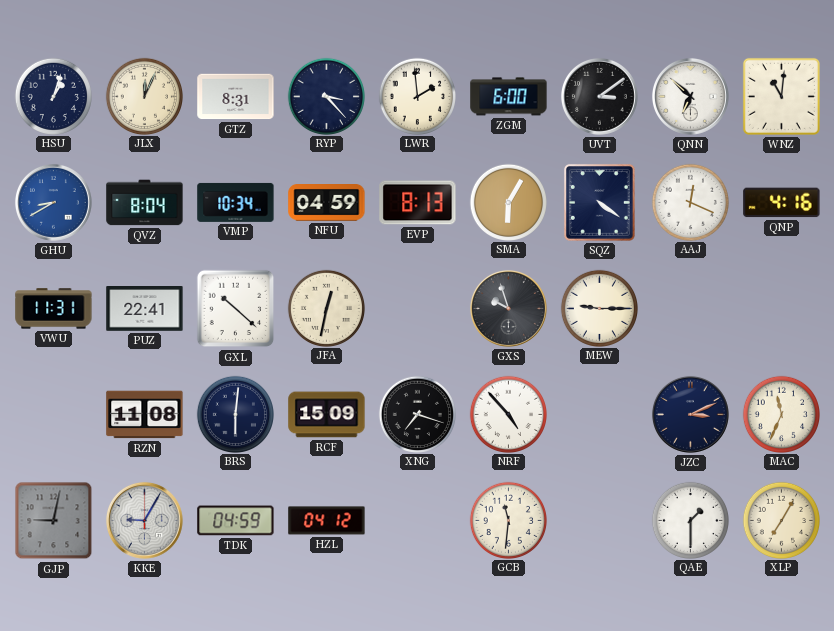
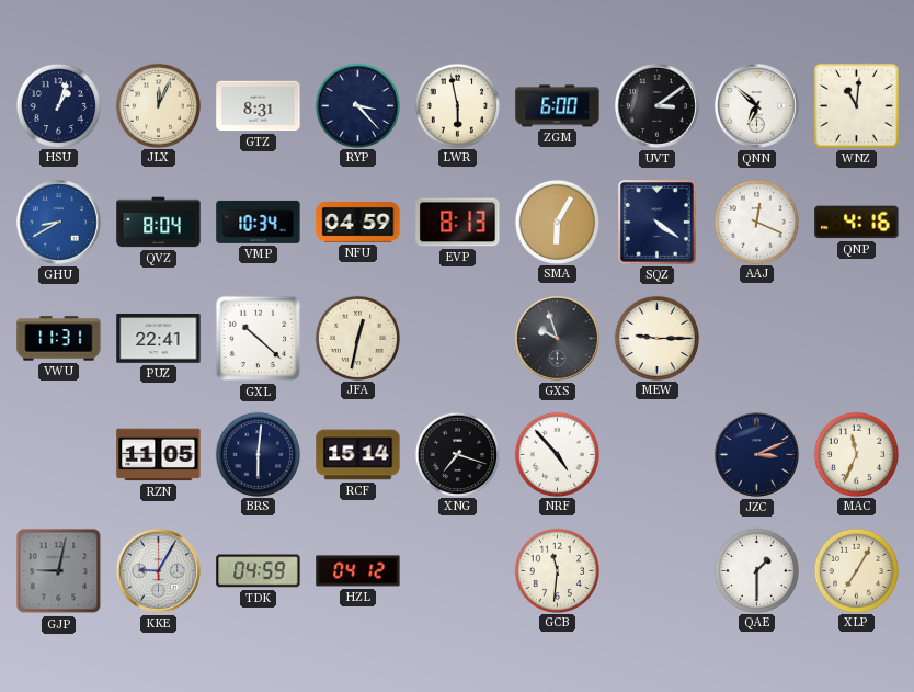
LWR: 1:59 -> 5:58 (457, 105)
RZN: 11:08 -> 11:05 (159, 455)
RCF: 15:09 -> 15:14 (358, 455)
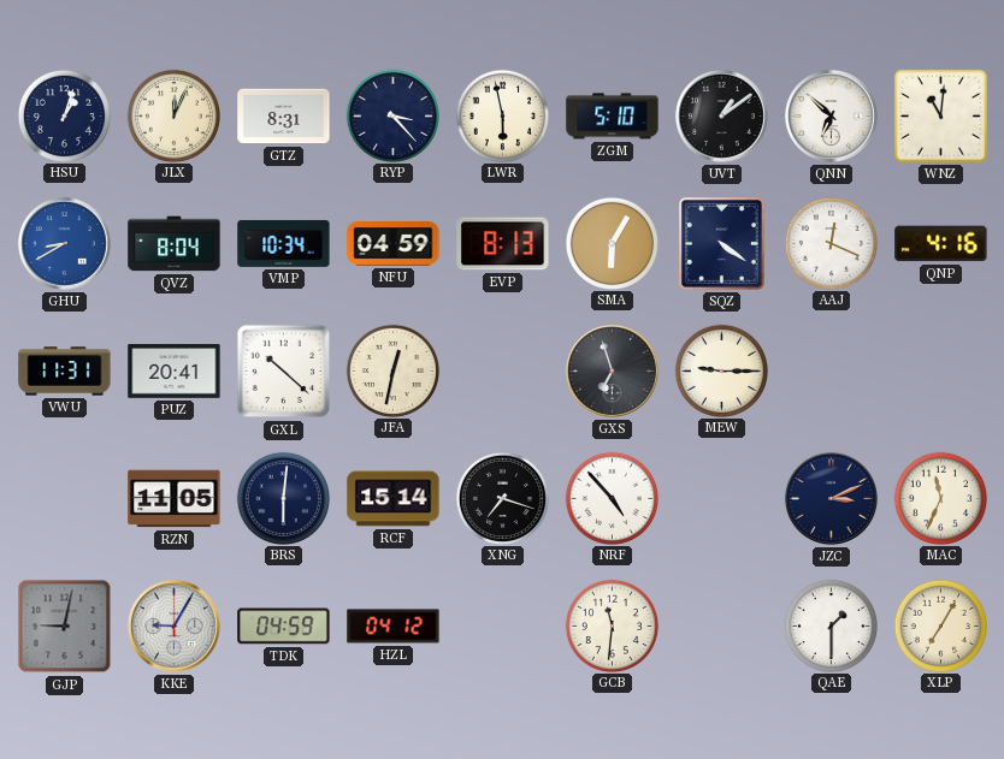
ZGM: 6:00 -> 5:10 (613, 117)
UVT: 3:09 -> 1:09 (721, 115)
PUZ: 22:41 -> 20:41 (175, 372)
GXS: 9:57 -> 6:57 (612, 370)
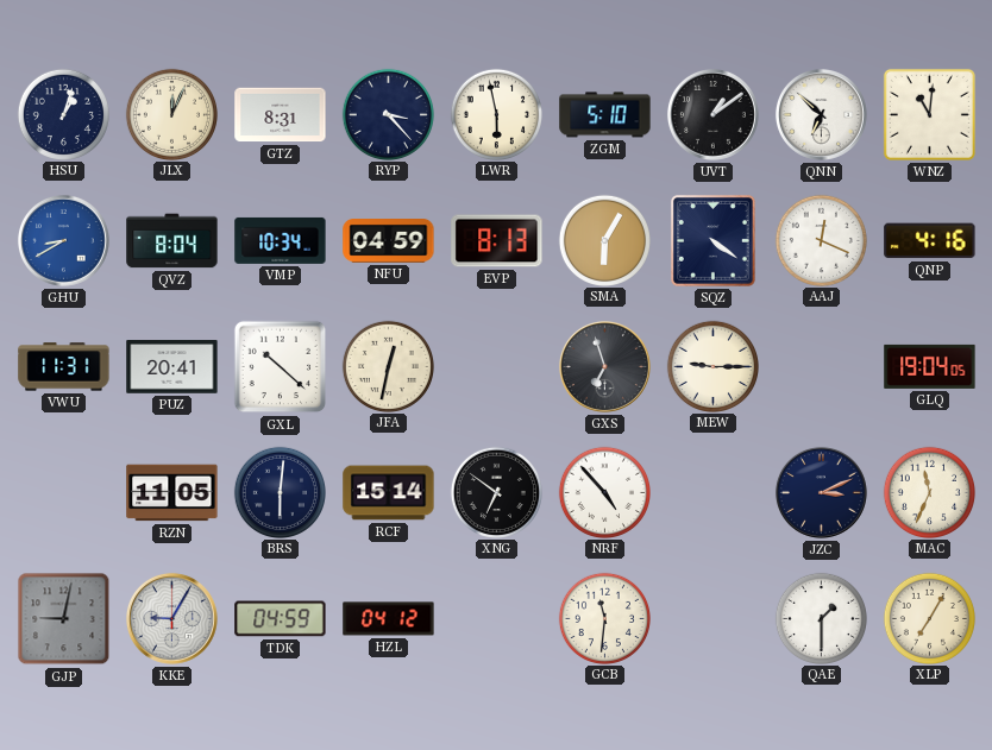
GLQ: none -> 19:04 (930, 366)
XNG: 7:18 -> 6:51 (496, 492)
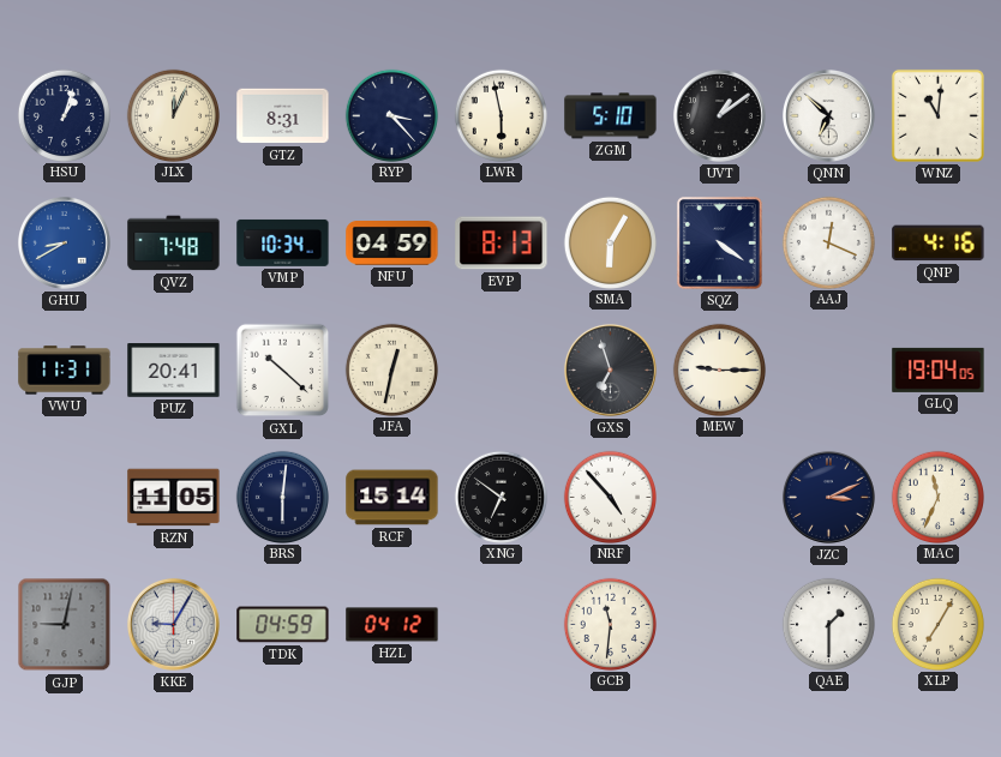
QVZ: 8:04 -> 7:48 (174, 244)
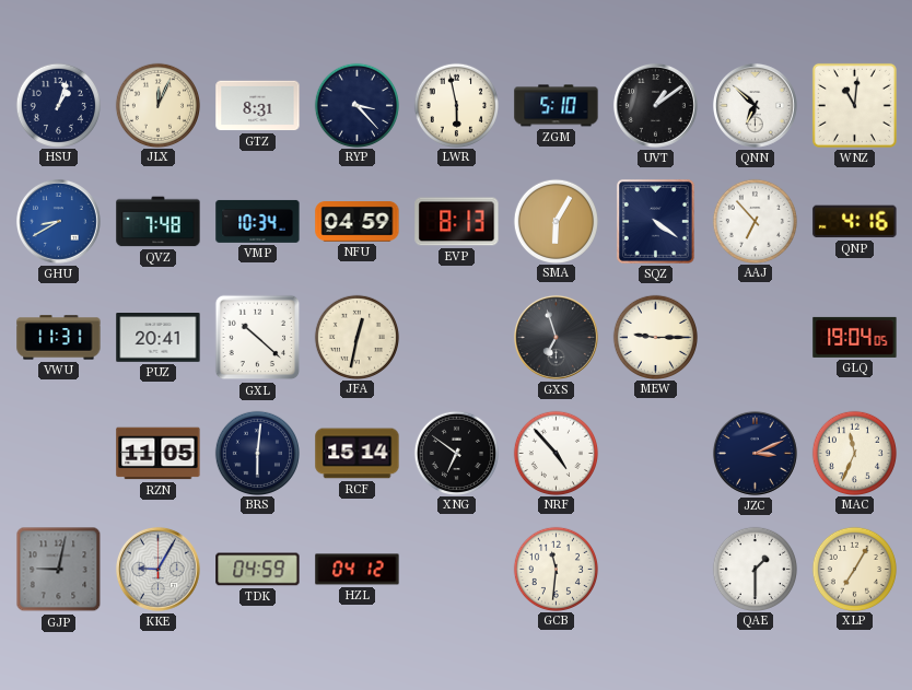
AAJ: 12:19 -> 6:53 (755, 221)
